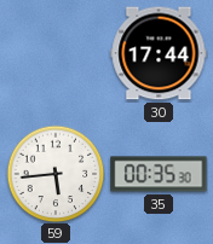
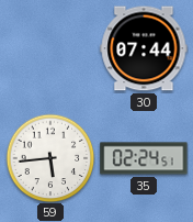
30: 17:44 -> 07:44 (144, 48)
35: 00:35 -> 02:24 (144, 158)
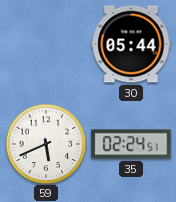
30: 07:44 -> 05:44 (131, 44)
59: 5:44 -> 5:41 (46, 144)
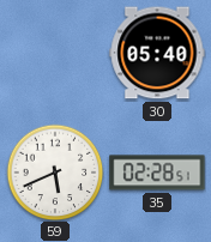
30: 05:44 -> 05:40 (157, 53)
35: 02:24 -> 02:28 (157, 173)
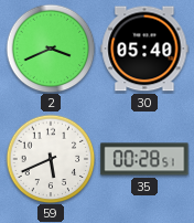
2: none -> 3:41 (51, 49)
35: 02:28 -> 00:28 (144, 159)
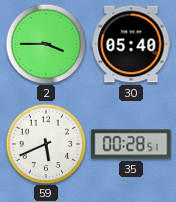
2: 3:41 -> 3:45 (46, 44)
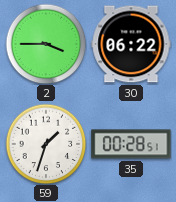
30: 05:40 -> 06:22 (131, 44)
59: 5:41 -> 1:33 (46, 144)
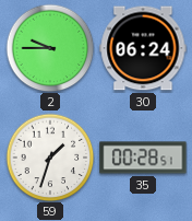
2: 3:45 -> 9:45 (50, 48)
30: 06:22 -> 06:24 (143, 48)
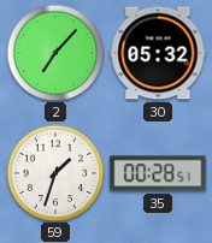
2: 9:45 -> 7:07 (55, 53)
30: 06:24 -> 05:32 (158, 53)
